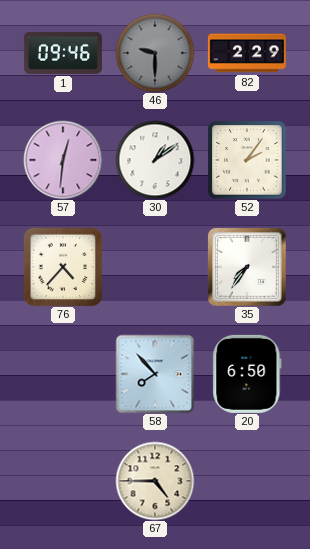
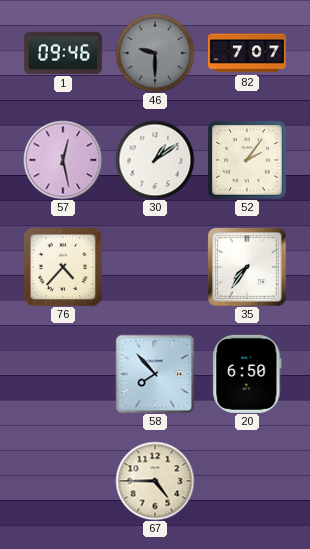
82: 2:29 -> 7:07 (247, 53)
57: 12:31 -> 12:28 (63, 160)
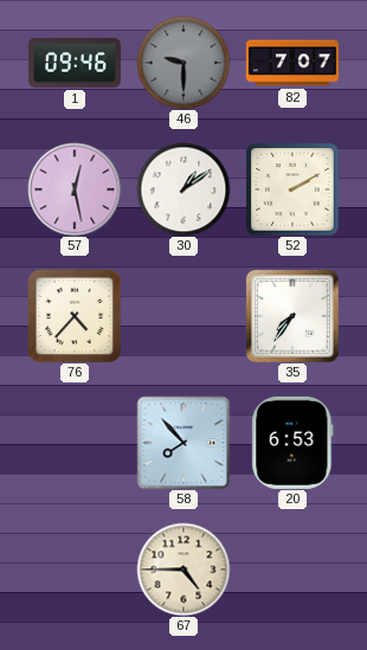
52: 2:06 -> 2:10 (292, 189)
20: 6:50 -> 6:53 (292, 443)
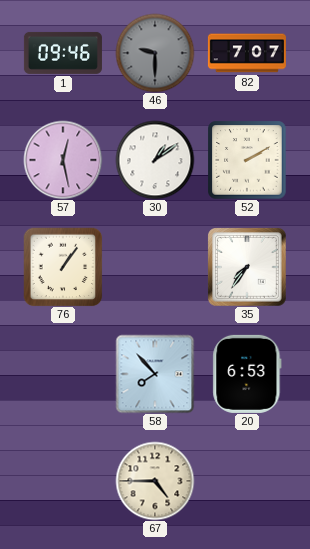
76: 4:37 -> 1:06 (63, 267)
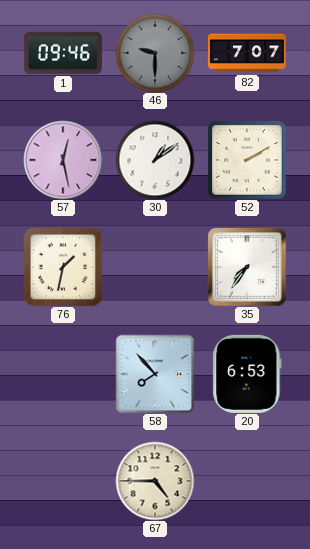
76: 1:06 -> 1:32 (63, 267)
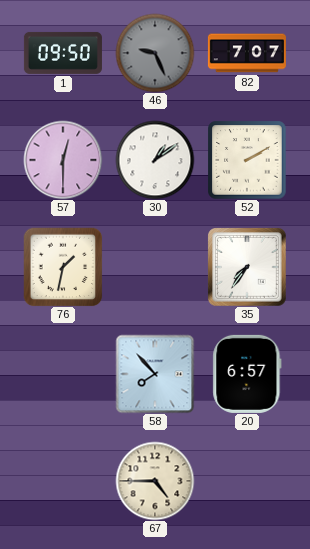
1: 09:46 -> 09:50 (63, 53)
46: 9:30 -> 9:26 (155, 53)
57: 12:28 -> 12:30 (63, 160)
20: 6:53 -> 6:57 (247, 374)
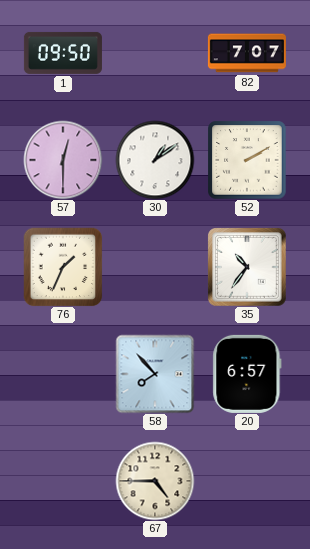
46: 9:26 -> none (155, 53)
76: 1:32 -> 1:34 (63, 267)
35: 7:36 -> 10:36 (247, 267)
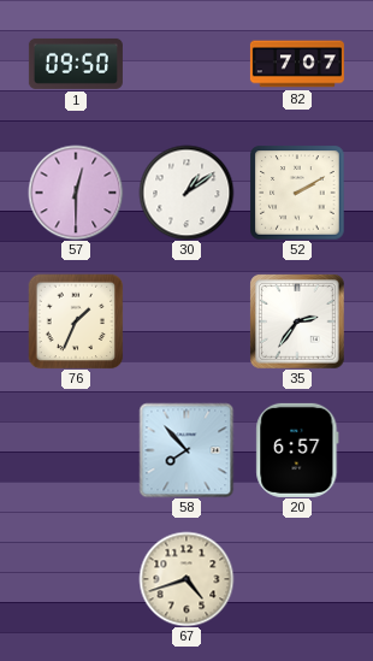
35: 10:36 -> 2:36 (297, 321)
67: 4:45 -> 4:42 (186, 579)
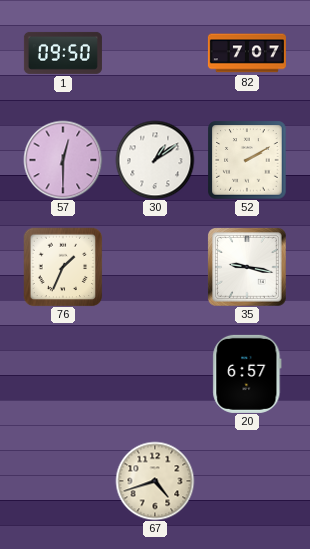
35: 2:36 -> 9:17 (247, 267)
58: 7:53 -> none (186, 450)
